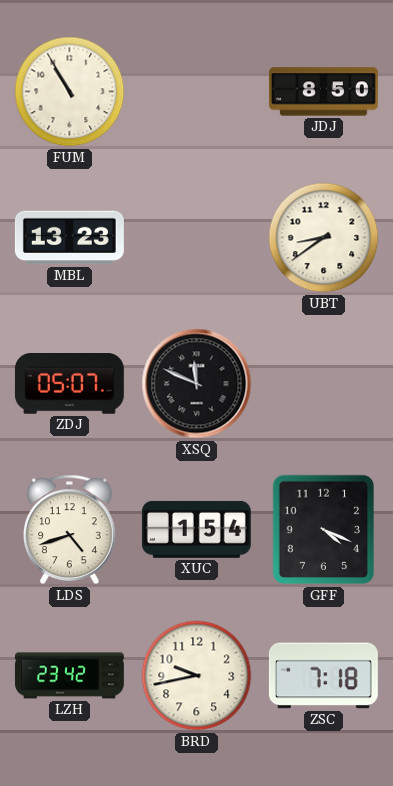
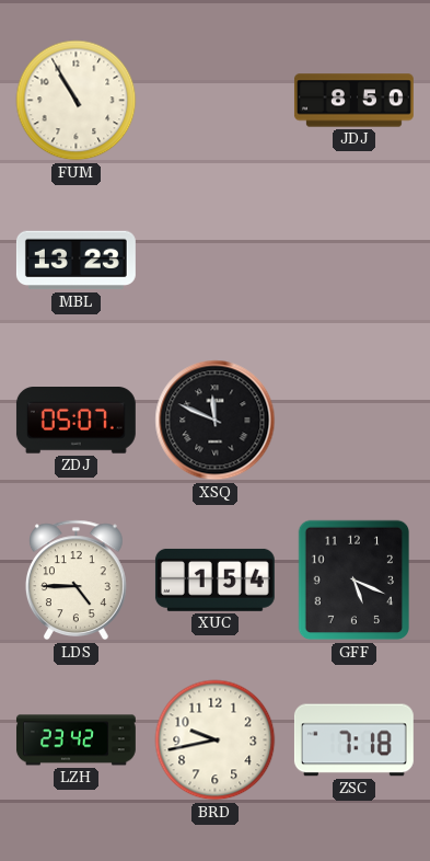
UBT: 8:39 -> none (324, 238)
LDS: 4:42 -> 4:45 (75, 581)
GFF: 4:19 -> 5:19 (353, 581)
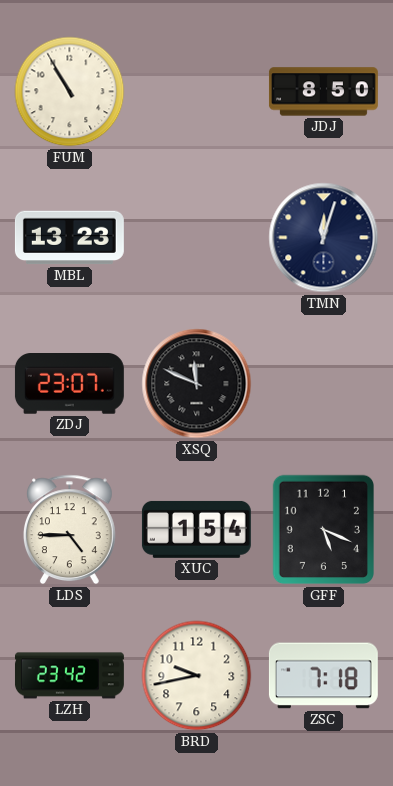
TMN: none -> 12:03 (324, 238)
ZDJ: 05:07 -> 23:07 (69, 384)
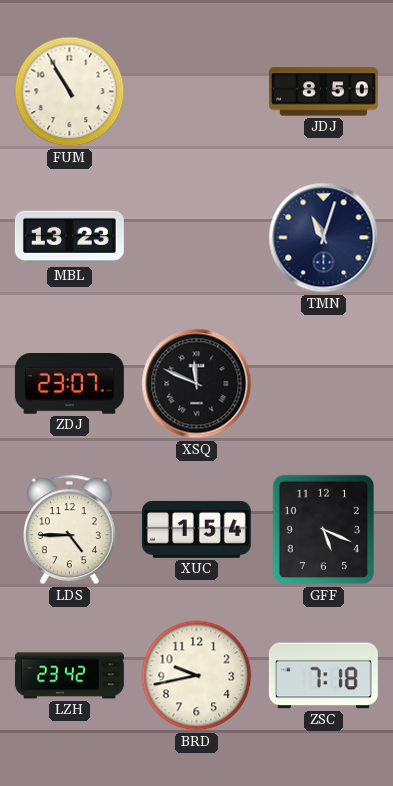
TMN: 12:03 -> 11:03 (324, 238)
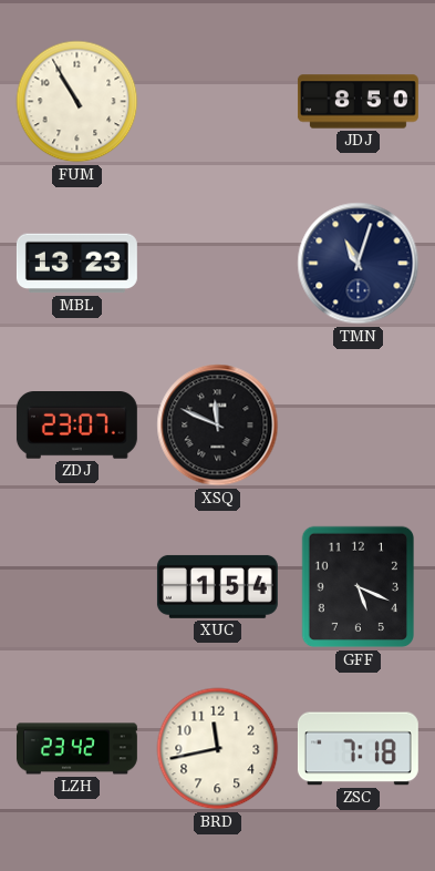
LDS: 4:45 -> none (69, 530)
BRD: 9:43 -> 11:43 (218, 749)
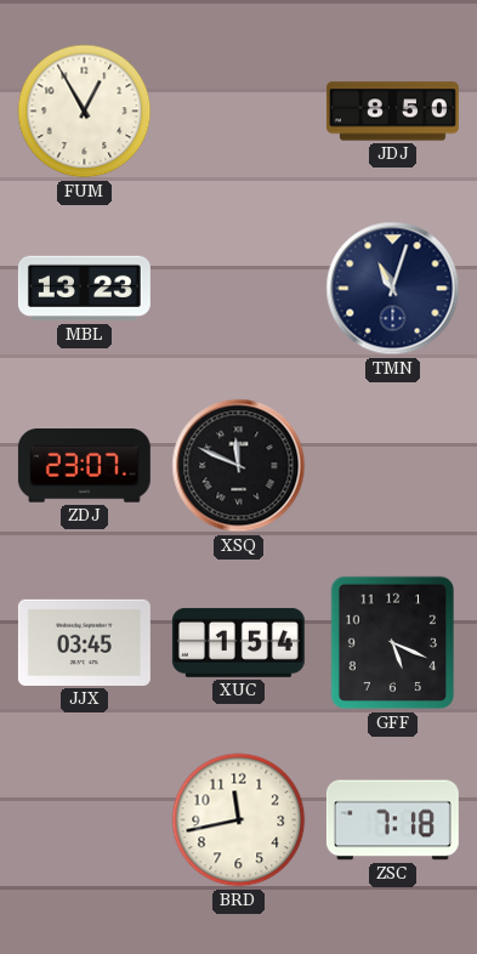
FUM: 10:55 -> 12:55 (85, 112)
JJX: none -> 03:45 (84, 642)
LZH: 23:42 -> none (76, 749)
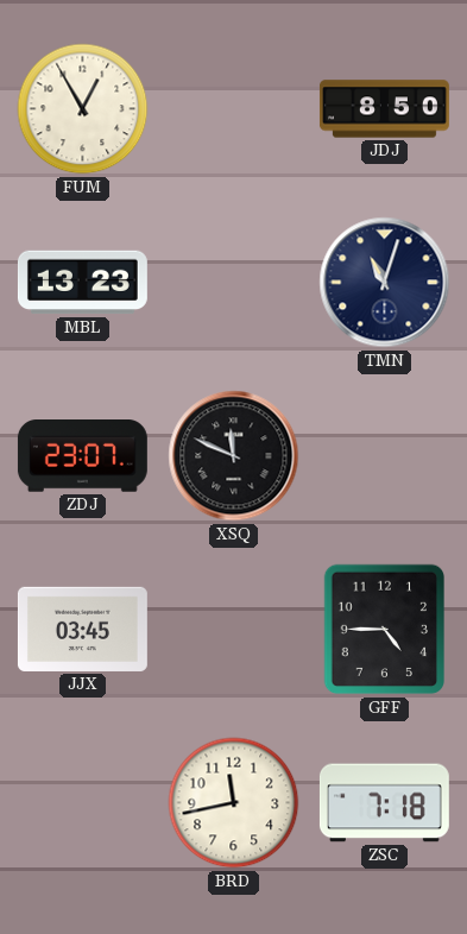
XUC: 1:54 -> none (238, 642)
GFF: 5:19 -> 4:45 (384, 630)
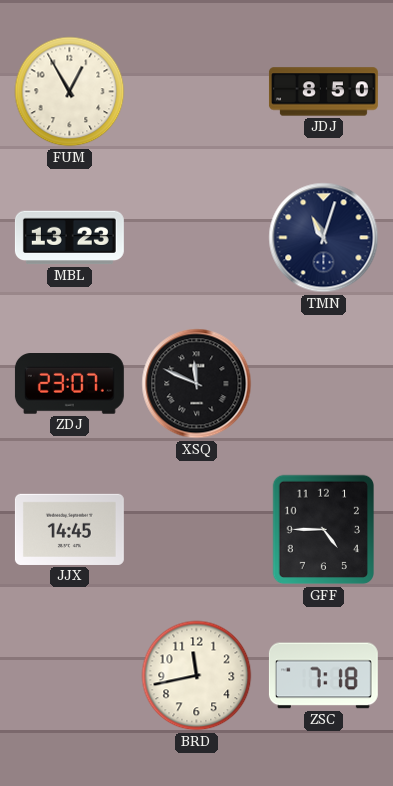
JJX: 03:45 -> 14:45 (69, 529)
